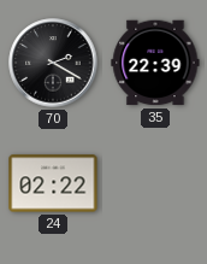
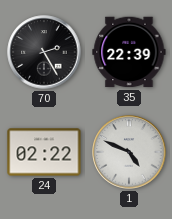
70: 2:20 -> 2:25 (44, 52)
1: none -> 4:49 (129, 152)
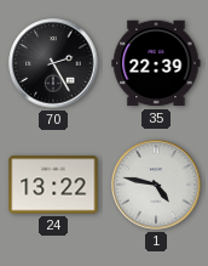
24: 02:22 -> 13:22 (53, 185)
1: 4:49 -> 4:47 (156, 185)
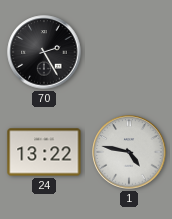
35: 22:39 -> none (156, 63)
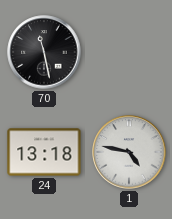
70: 2:25 -> 11:28 (44, 52)
24: 13:22 -> 13:18 (44, 152)
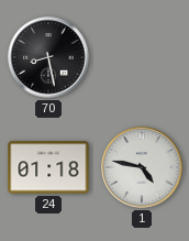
70: 11:28 -> 8:28 (48, 57)
24: 13:18 -> 01:18 (48, 167)
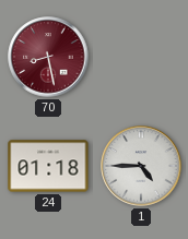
70 dial: black -> burgundy (48, 57)
1: 4:47 -> 4:45 (141, 166)
